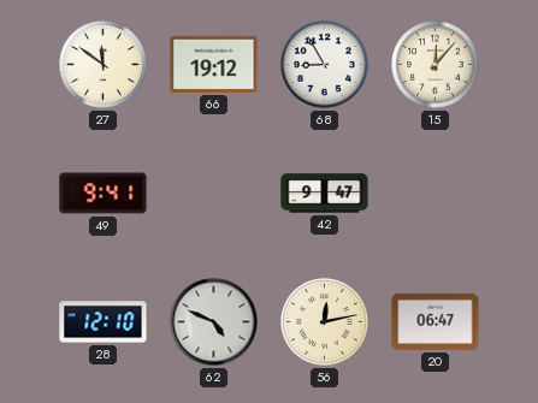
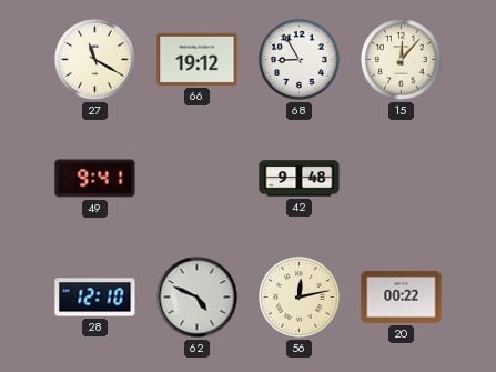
27: 11:51 -> 11:20 (95, 60)
42: 9:47 -> 9:48 (300, 179)
20: 06:47 -> 00:22 (402, 296)
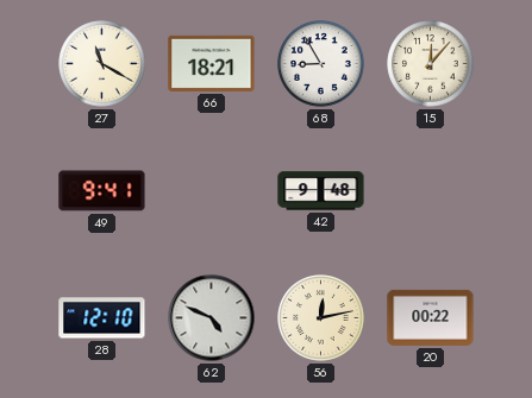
66: 19:12 -> 18:21 (212, 63)
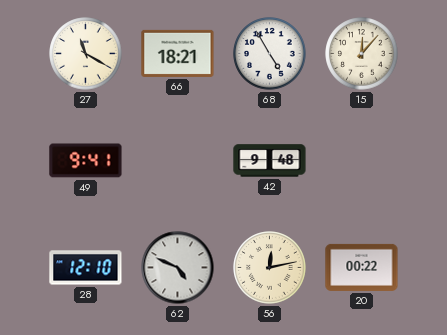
68: 8:55 -> 4:55 (270, 54)
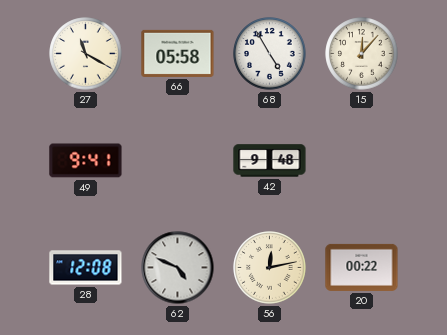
66: 18:21 -> 05:58 (178, 53)
28: 12:10 -> 12:08 (86, 268)
